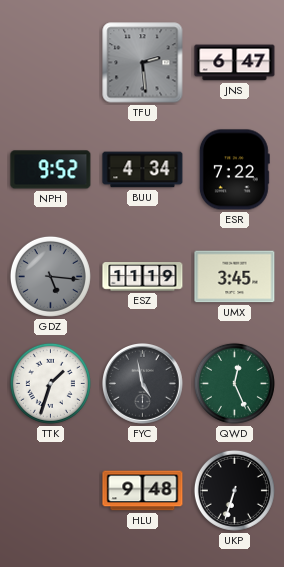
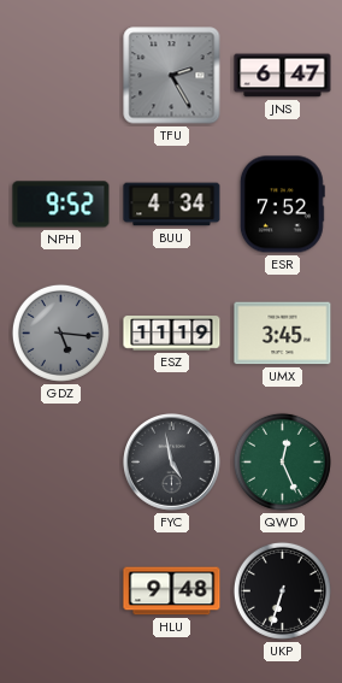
TFU: 2:29 -> 2:25 (172, 76)
ESR: 7:22 -> 7:52 (282, 205)
TTK: 1:33 -> none (50, 383)
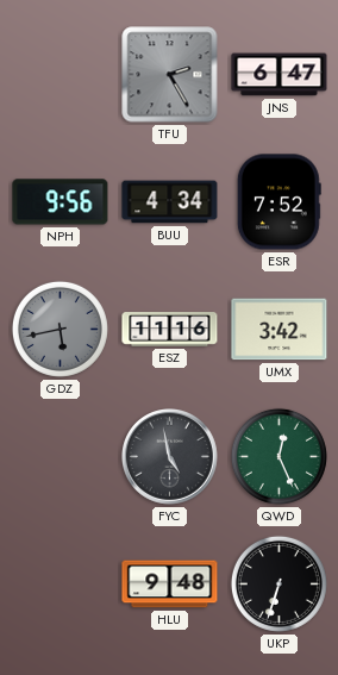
NPH: 9:52 -> 9:56 (61, 202)
GDZ: 5:16 -> 5:43 (60, 329)
ESZ: 11:19 -> 11:16 (170, 330)
UMX: 3:45 -> 3:42 (280, 330)
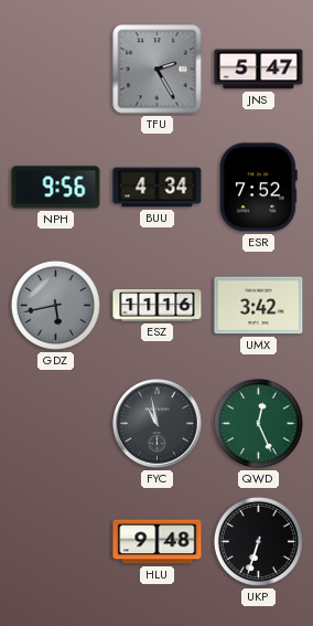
JNS: 6:47 -> 5:47 (259, 70)
FYC: 4:58 -> 10:58 (158, 424)
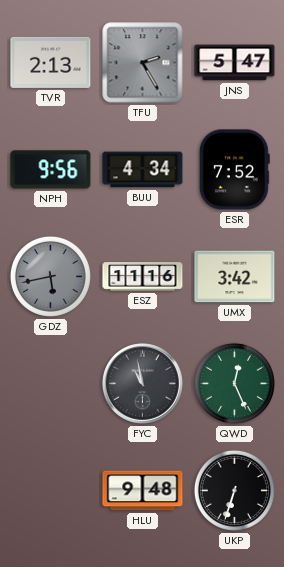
TVR: none -> 2:13 (51, 62)
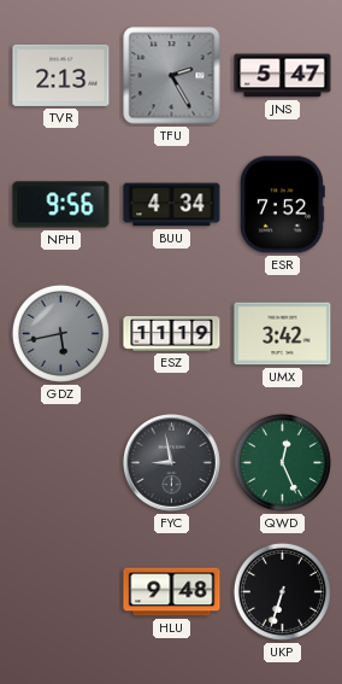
ESZ: 11:16 -> 11:19 (172, 334)
FYC: 10:58 -> 8:58 (172, 463)
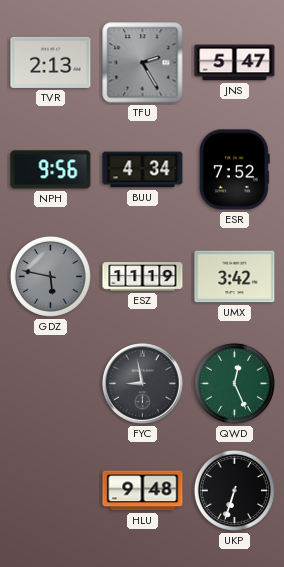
GDZ: 5:43 -> 5:47 (50, 276)
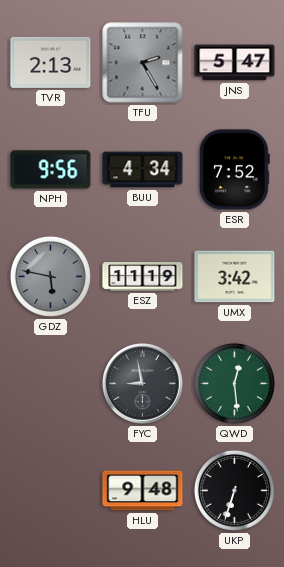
QWD: 12:26 -> 12:29 (234, 383)
